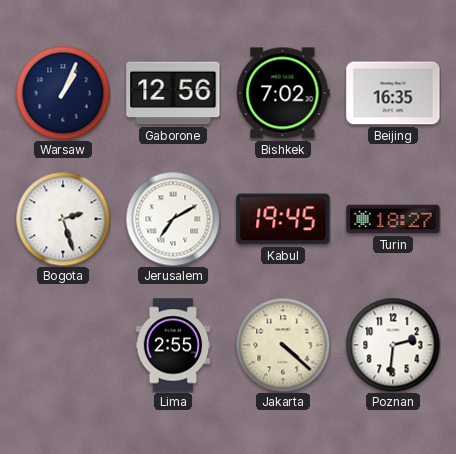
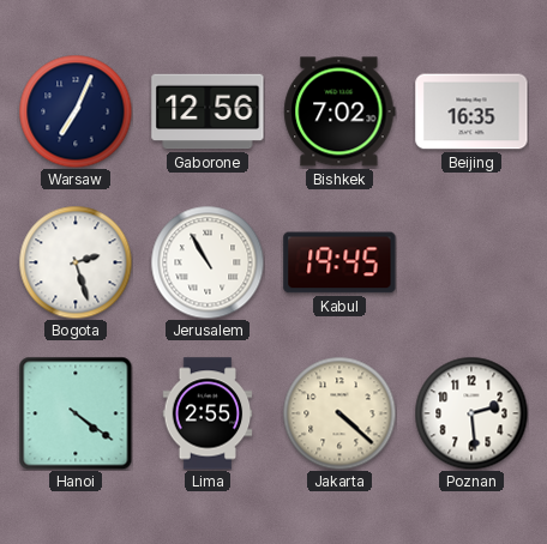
Warsaw: 1:04 -> 7:04 (76, 111)
Jerusalem: 7:10 -> 10:55 (208, 262)
Turin: 18:27 -> none (393, 219)
Hanoi: none -> 4:21 (76, 413)
Poznan: 2:31 -> 2:29 (471, 413)
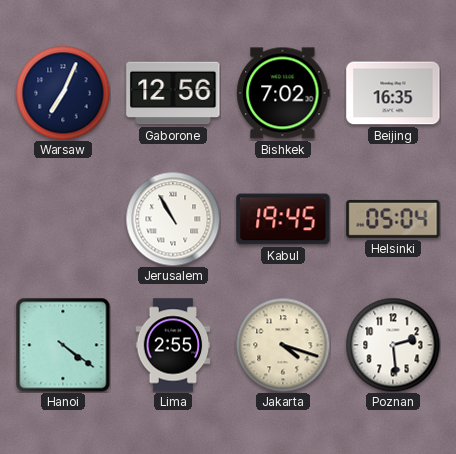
Bogota: 2:27 -> none (76, 262)
Helsinki: none -> 05:04 (393, 219)
Jakarta: 4:22 -> 4:18 (283, 345)
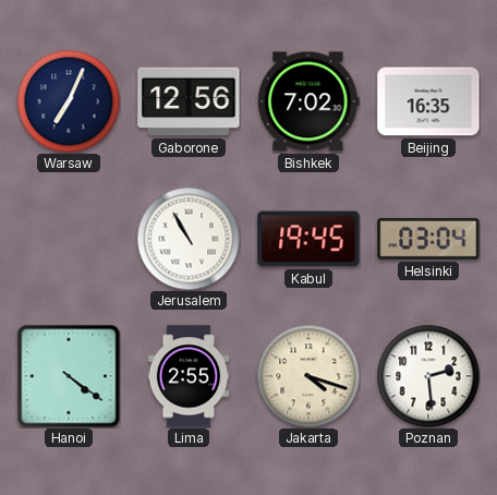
Helsinki: 05:04 -> 03:04 (428, 239)
